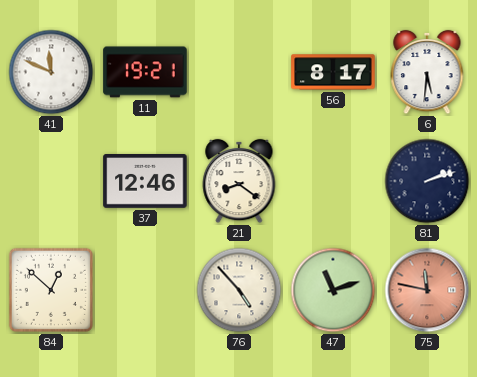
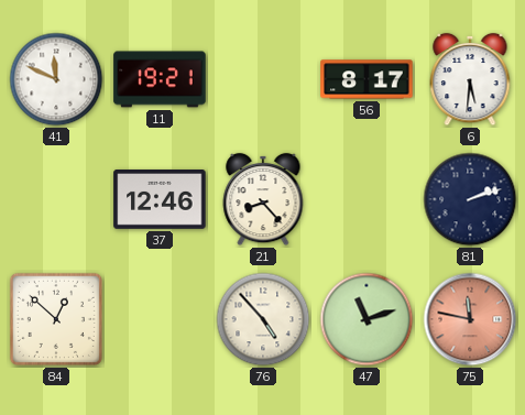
21: 8:21 -> 8:23 (263, 199)
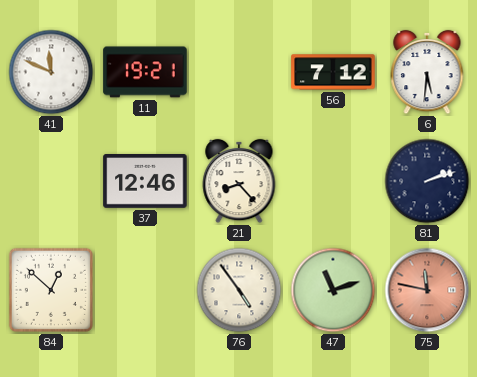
56: 8:17 -> 7:12 (333, 72)
76: 4:53 -> 4:54 (239, 290)
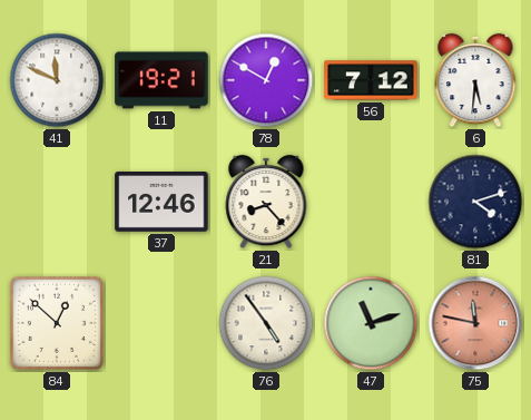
78: none -> 12:50 (266, 80)
81: 2:12 -> 4:12 (475, 202)
